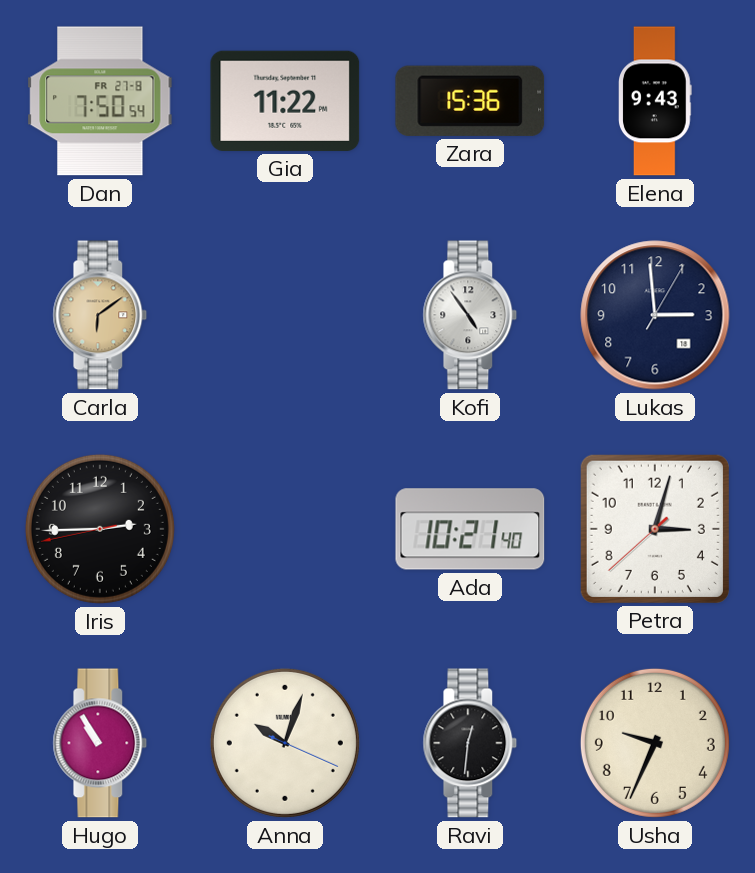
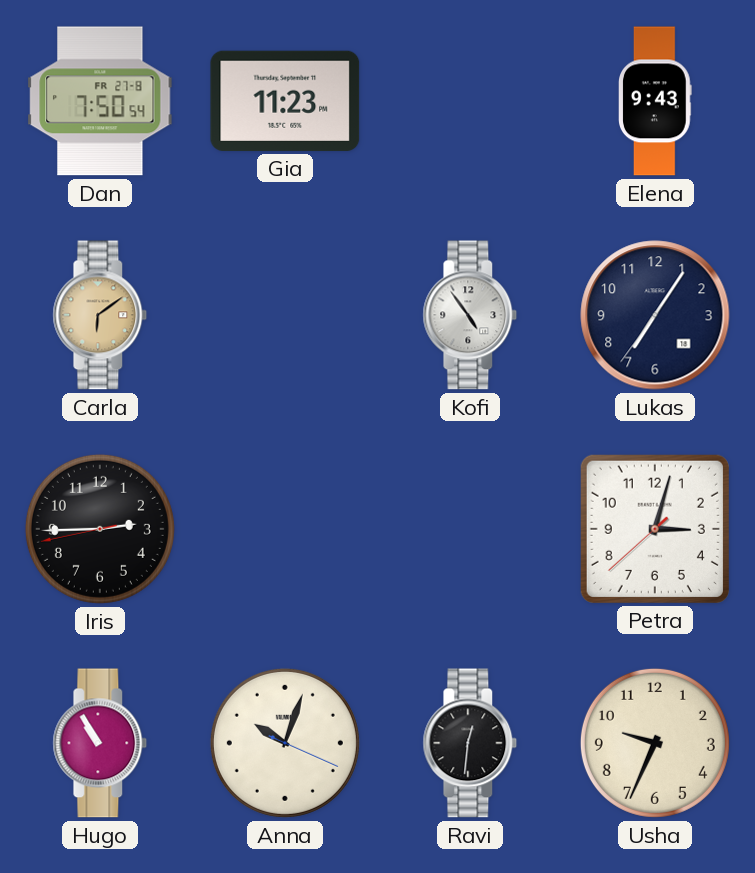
Gia: 11:22 -> 11:23 (285, 101)
Zara: 15:36 -> none (470, 101)
Lukas: 2:59 -> 7:05 (655, 315)
Ada: 10:21 -> none (470, 529)
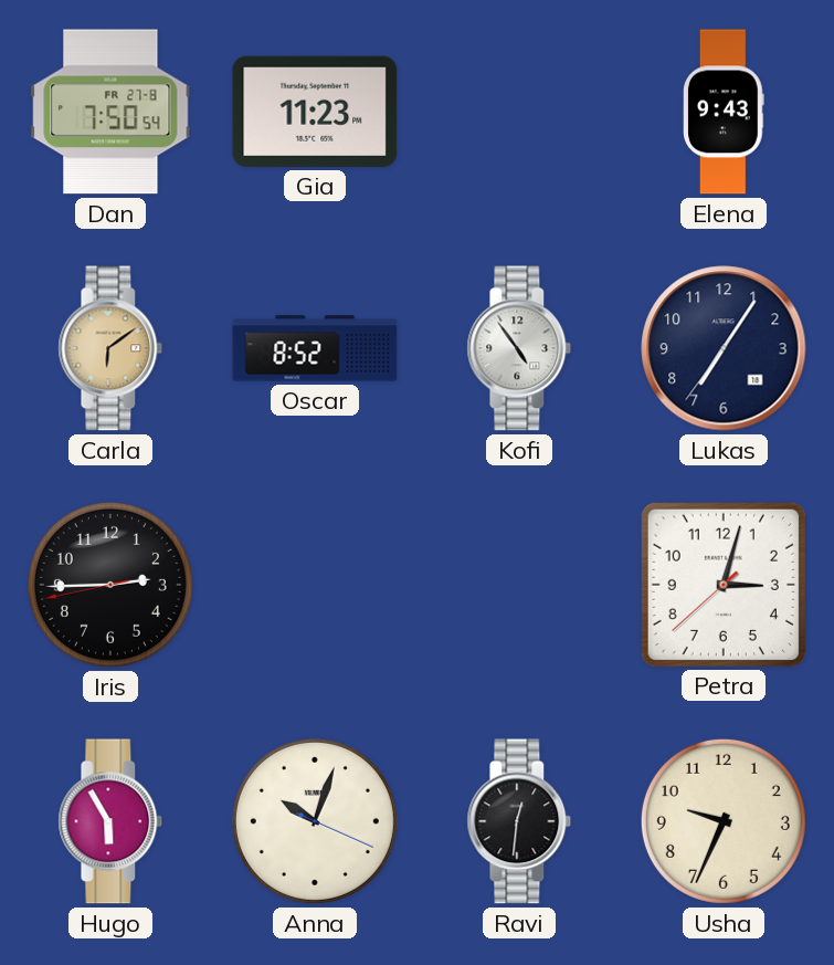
Oscar: none -> 8:52 (315, 348)
Hugo: 10:55 -> 5:55 (110, 821)
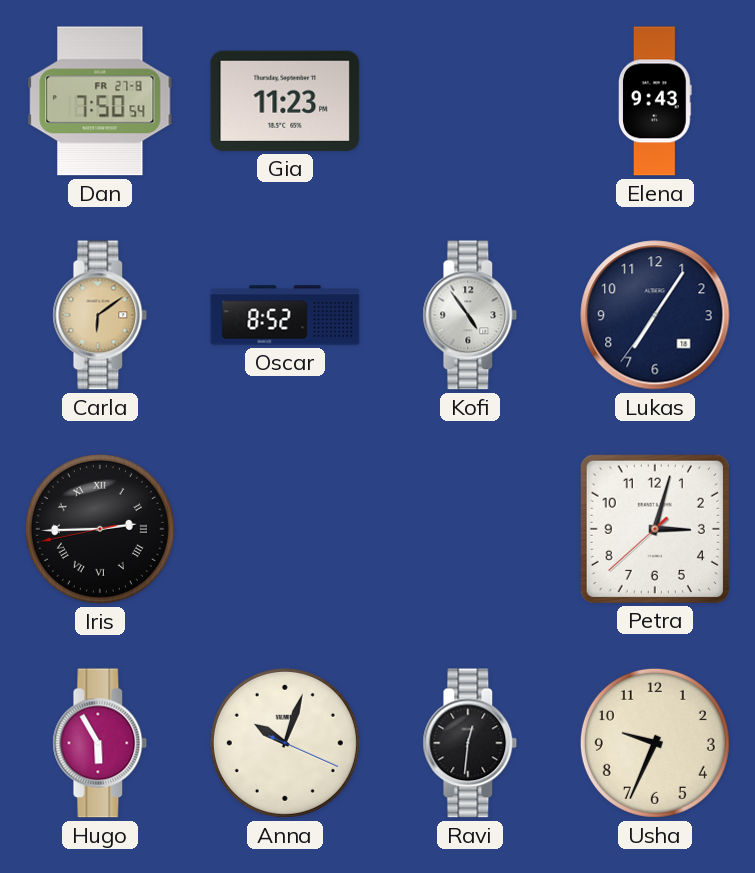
Iris numerals: Arabic -> Roman (100, 529)
